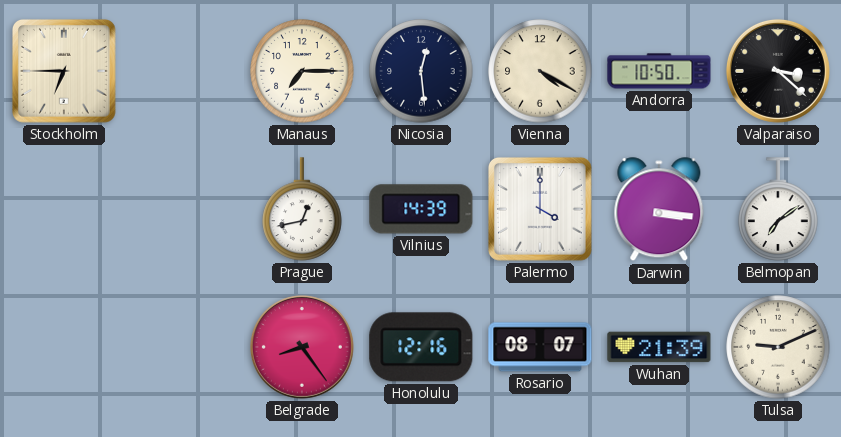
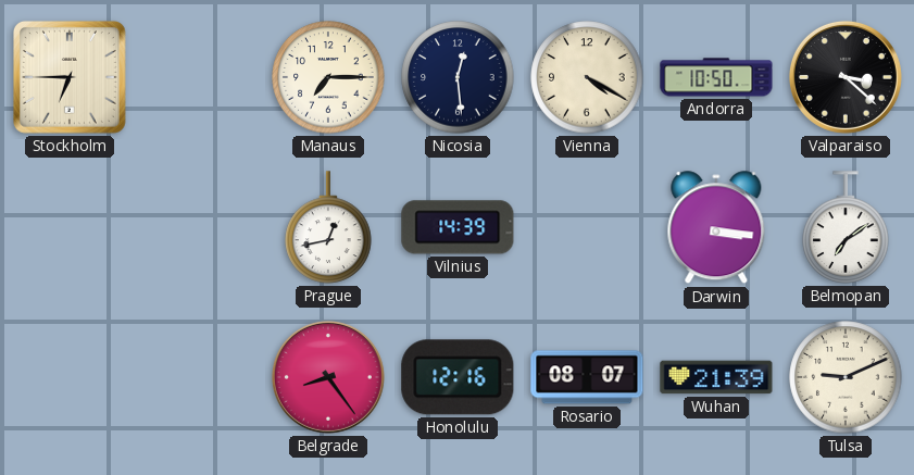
Palermo: 4:00 -> none (540, 209)
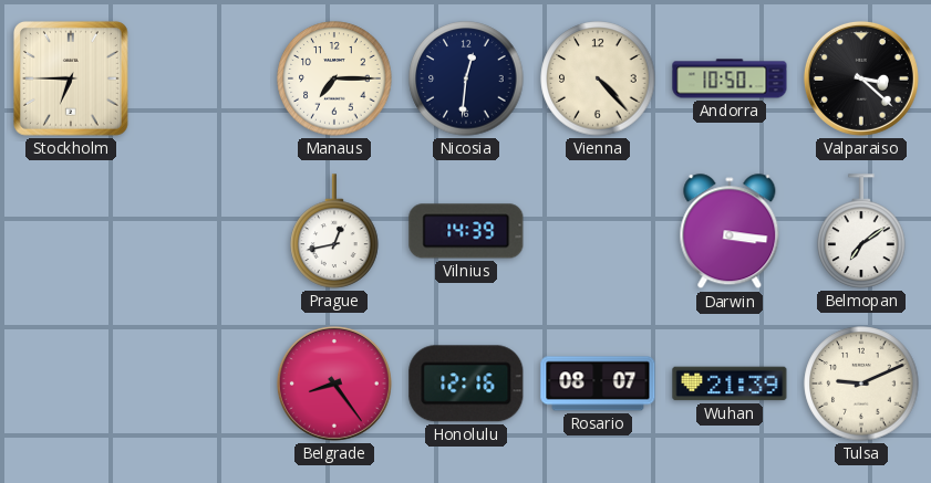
Nicosia: 12:29 -> 12:31 (466, 78)
Vienna: 4:20 -> 4:23 (598, 78)
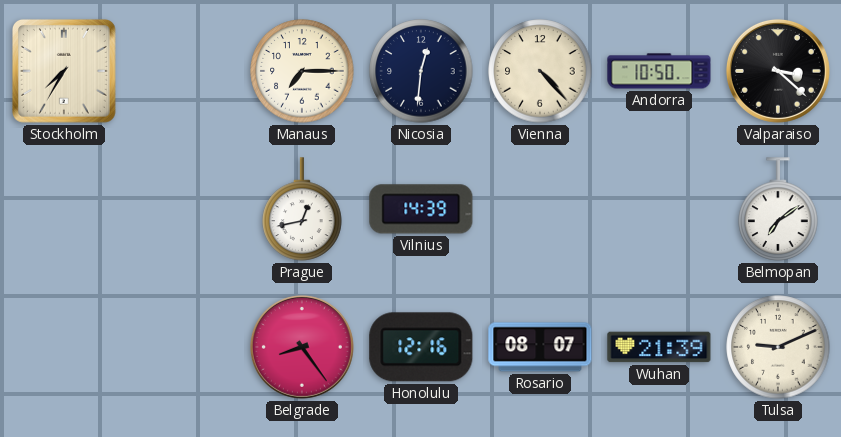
Stockholm: 6:45 -> 7:35 (64, 71)
Darwin: 3:16 -> none (730, 232)
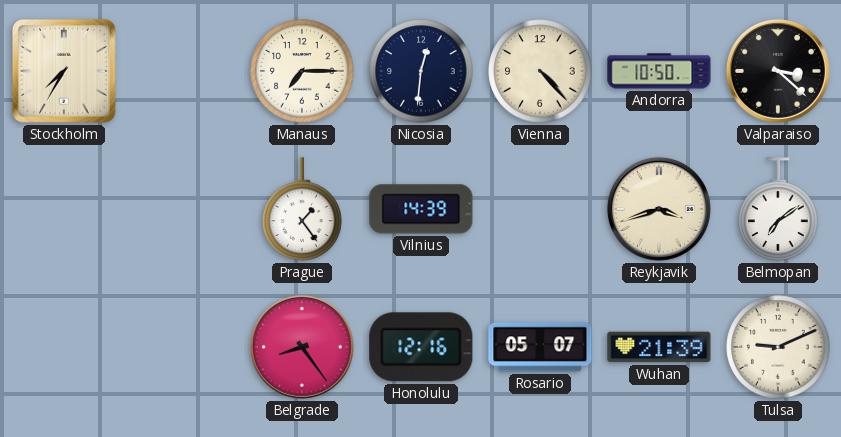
Prague: 12:43 -> 1:24 (302, 209)
Reykjavik: none -> 3:42 (659, 209)
Rosario: 08:07 -> 05:07 (540, 347)
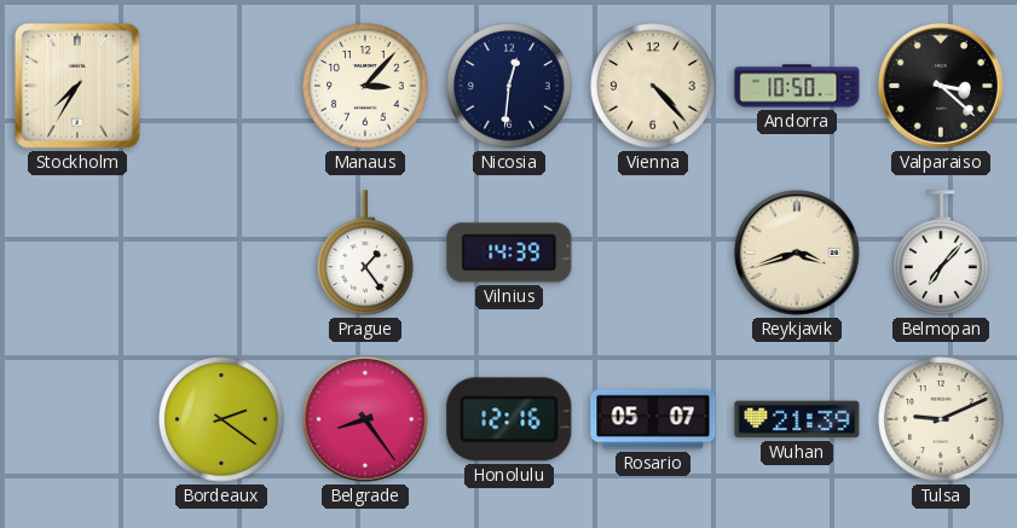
Manaus: 7:15 -> 3:07 (365, 86)
Belmopan: 7:09 -> 7:07 (941, 253)
Bordeaux: none -> 2:21 (221, 419)
